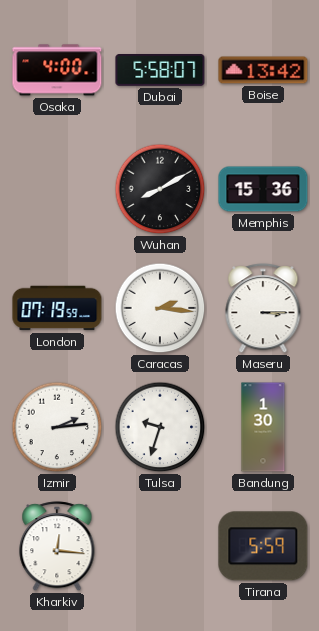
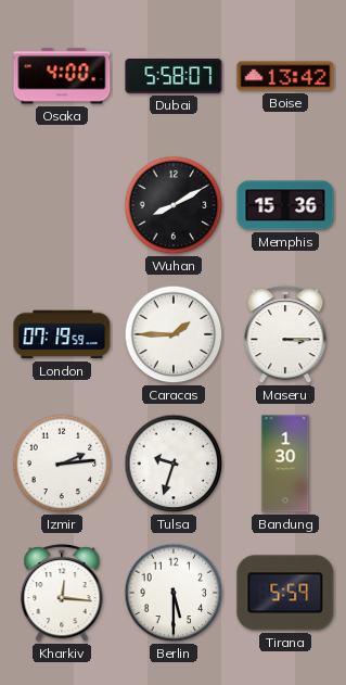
Caracas: 2:16 -> 1:45 (174, 334)
Berlin: none -> 5:30 (174, 593)
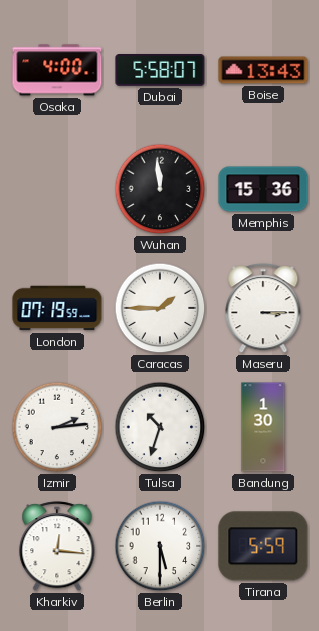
Boise: 13:42 -> 13:43 (263, 70)
Wuhan: 8:10 -> 11:59 (160, 189)
Tulsa: 9:33 -> 10:33 (160, 427)
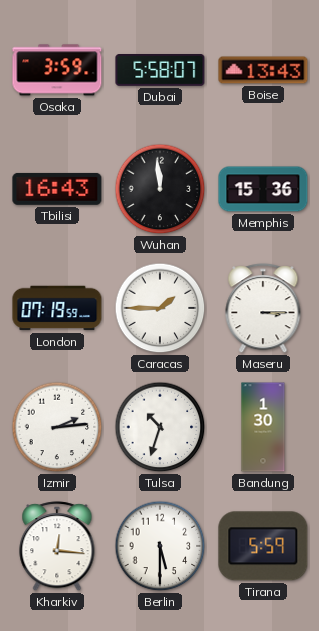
Osaka: 4:00 -> 3:59 (57, 70)
Tbilisi: none -> 16:43 (57, 189)
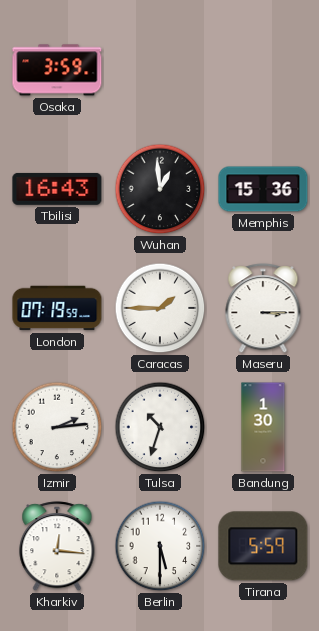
Dubai: 5:58 -> none (160, 70)
Boise: 13:43 -> none (263, 70)
Wuhan: 11:59 -> 12:59 (160, 189)
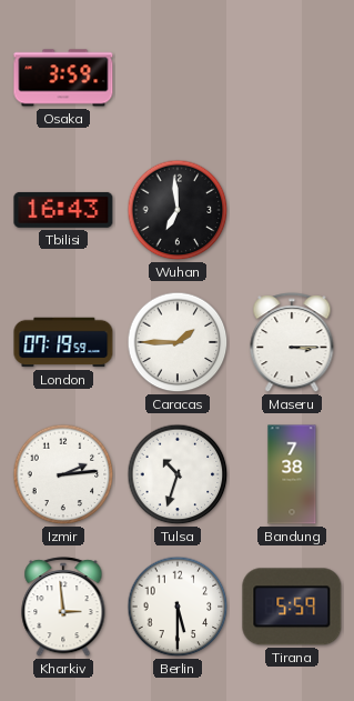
Wuhan: 12:59 -> 6:59 (178, 210)
Memphis: 15:36 -> none (263, 189)
Bandung: 1:30 -> 7:38 (292, 474)
Kharkiv: 12:16 -> 2:59 (63, 608)
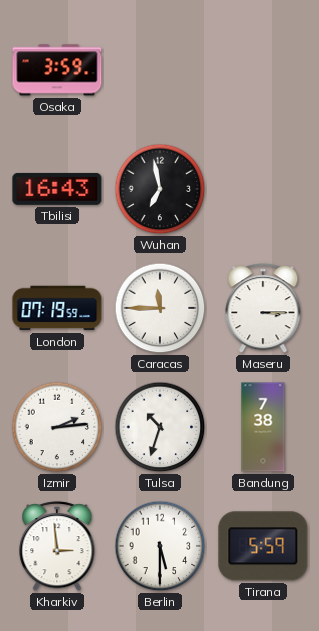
Wuhan: 6:59 -> 6:58 (160, 189)
Caracas: 1:45 -> 11:45 (160, 308)
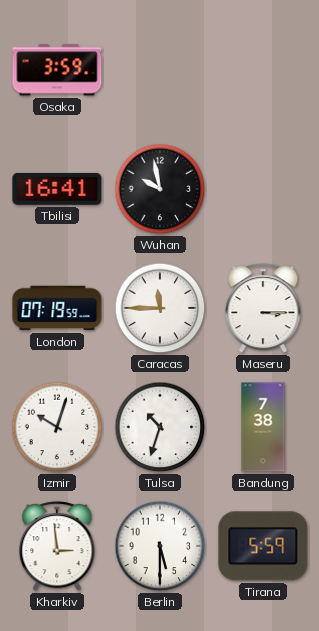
Tbilisi: 16:43 -> 16:41 (57, 189)
Wuhan: 6:58 -> 9:58 (160, 189)
Izmir: 2:14 -> 10:03 (57, 427)
